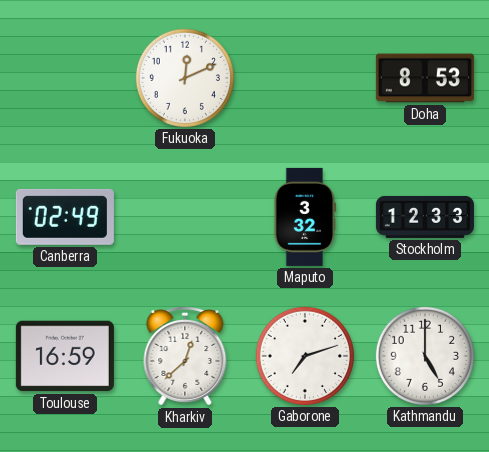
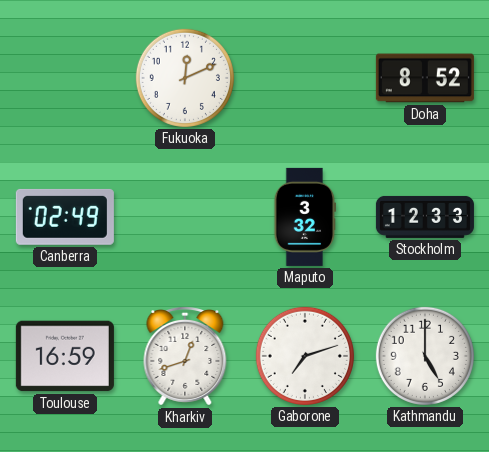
Doha: 8:53 -> 8:52 (425, 78)
Kharkiv: 12:38 -> 12:42 (185, 357)
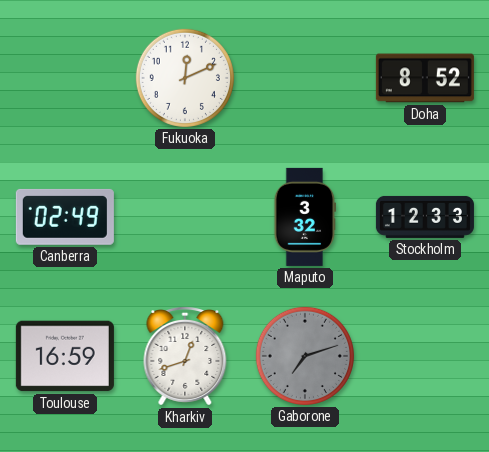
Gaborone dial: white -> grey (305, 356)
Kathmandu: 5:00 -> none (425, 356)
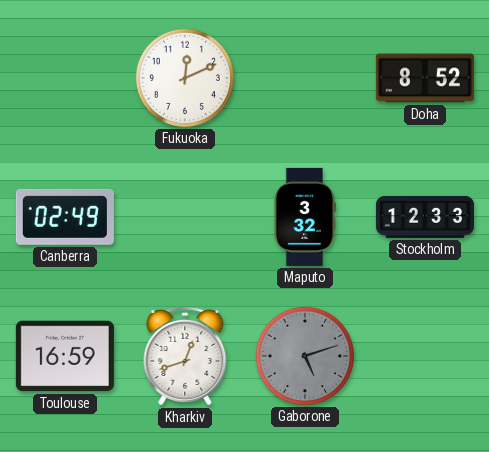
Gaborone: 7:12 -> 5:12 (305, 356)
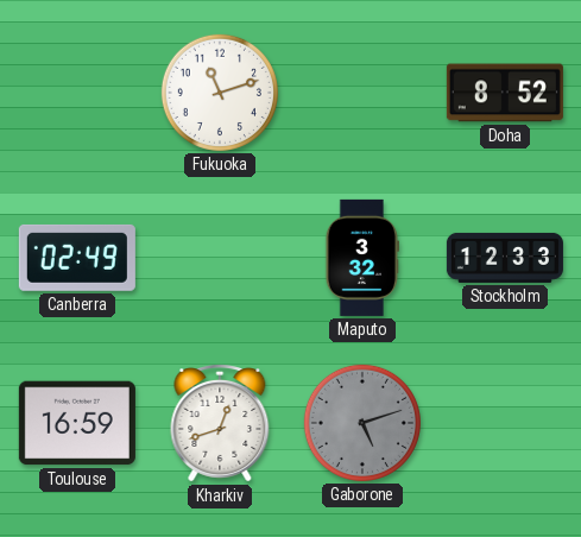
Fukuoka: 12:11 -> 11:12 (220, 93)
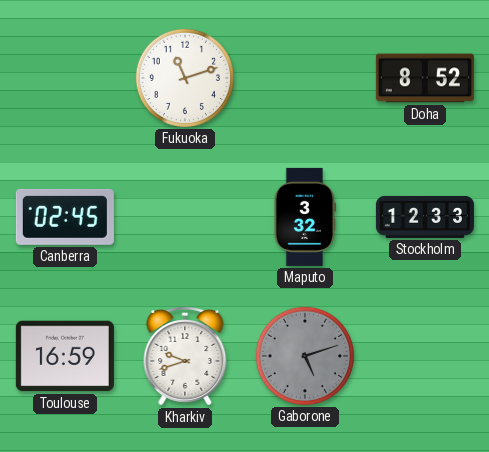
Canberra: 02:49 -> 02:45 (65, 217)
Kharkiv: 12:42 -> 9:42 (185, 357)
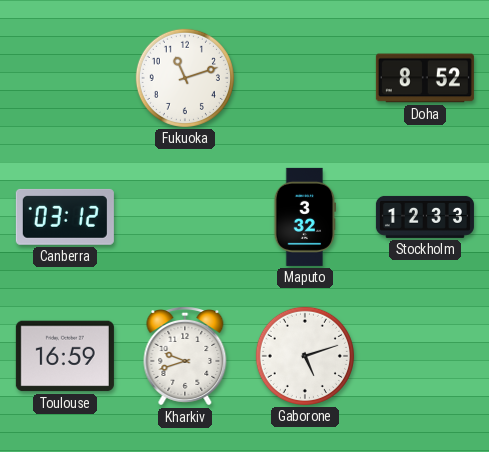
Canberra: 02:45 -> 03:12 (65, 217)
Gaborone dial: grey -> white (305, 356)
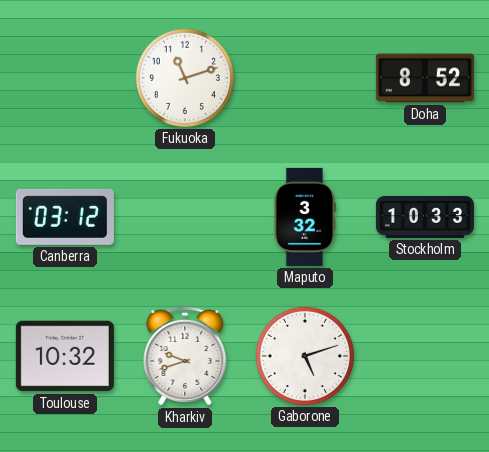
Stockholm: 12:33 -> 10:33 (425, 217)
Toulouse: 16:59 -> 10:32 (65, 356)
